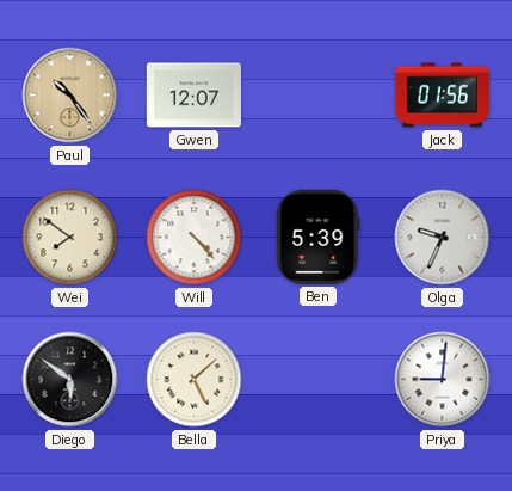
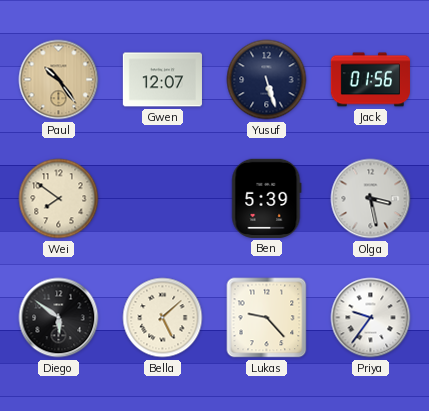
Yusuf: none -> 5:27 (267, 80)
Will: 4:23 -> none (195, 238)
Olga: 9:34 -> 3:28 (371, 199)
Lukas: none -> 9:23 (267, 318)
Priya: 9:01 -> 9:36 (371, 318)
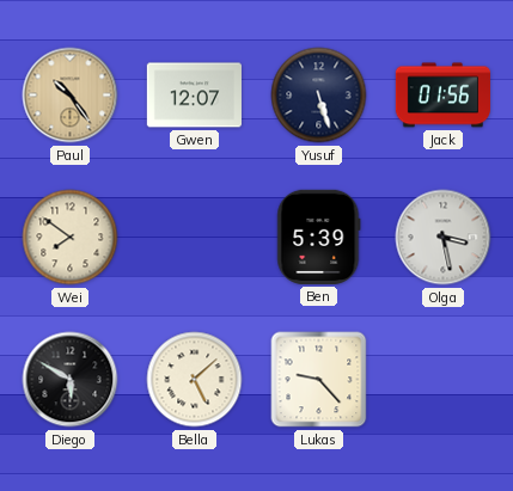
Diego: 5:51 -> 5:50 (71, 380)
Priya: 9:36 -> none (371, 318)
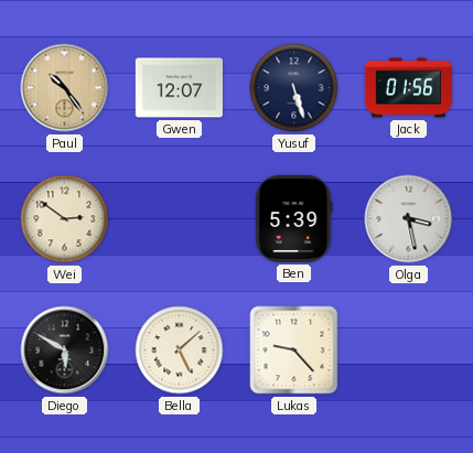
Wei: 7:51 -> 2:51 (65, 219)
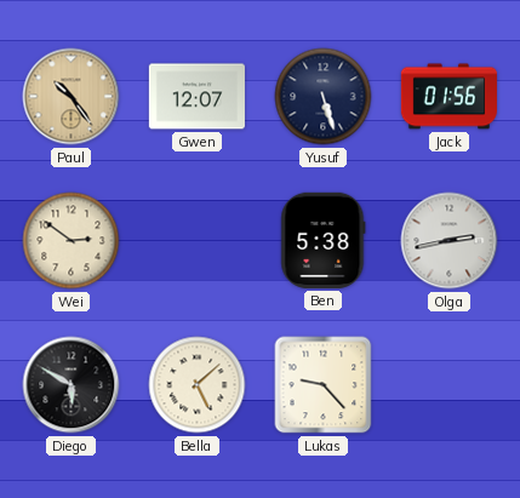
Ben: 5:39 -> 5:38 (324, 240)
Olga: 3:28 -> 2:43 (450, 241)
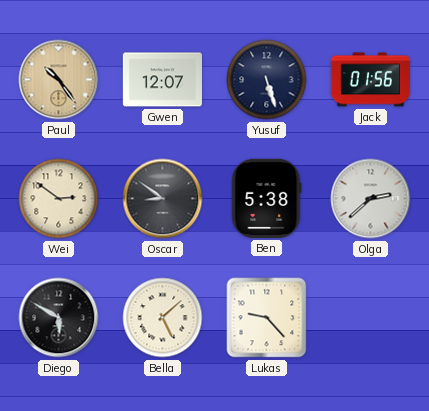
Oscar: none -> 8:51 (163, 199)
Olga: 2:43 -> 2:38 (371, 199)
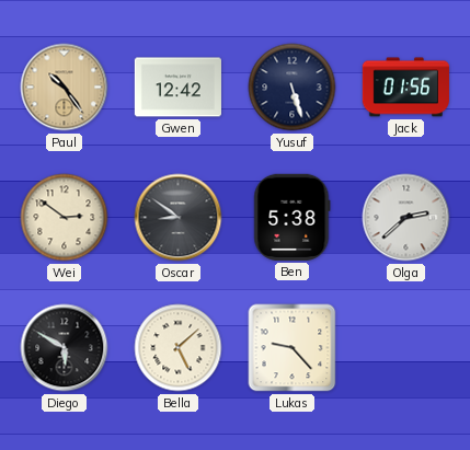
Gwen: 12:07 -> 12:42 (177, 88)
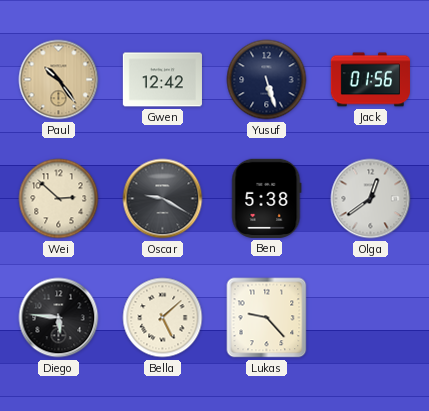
Wei: 2:51 -> 2:52 (59, 199)
Oscar: 8:51 -> 9:20 (163, 199)
Olga: 2:38 -> 12:39 (371, 199)
Diego: 5:50 -> 5:46 (59, 318)
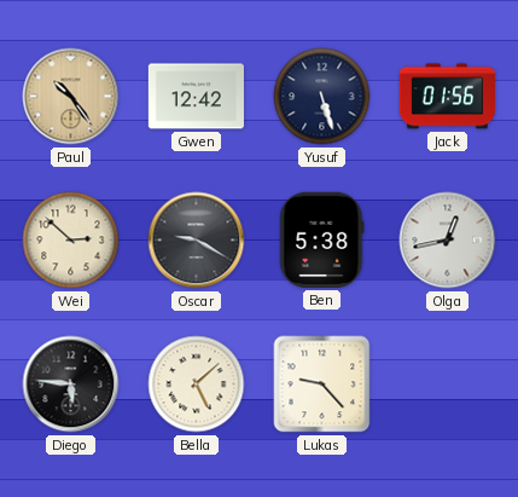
Olga: 12:39 -> 12:43 (448, 241)
